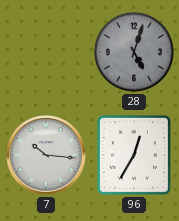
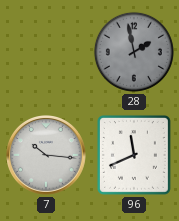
28: 5:03 -> 1:58 (134, 52)
96: 12:35 -> 11:41 (134, 155)
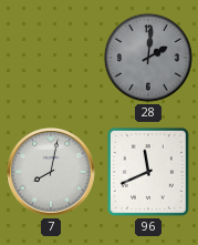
28: 1:58 -> 2:01 (148, 58)
7: 10:16 -> 8:02 (52, 173)
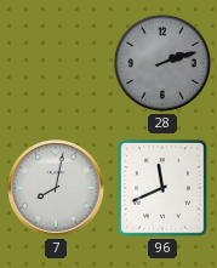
28: 2:01 -> 2:12 (162, 63)
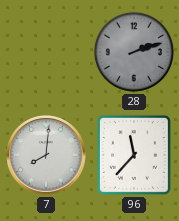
7: 8:02 -> 8:01 (47, 156)
96: 11:41 -> 11:37 (134, 155)
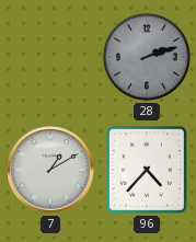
7: 8:01 -> 1:10 (51, 171)
96: 11:37 -> 4:37 (147, 170)
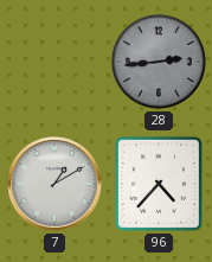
28: 2:12 -> 2:44 (159, 62)
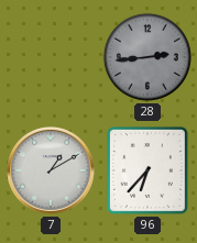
96: 4:37 -> 6:37 (147, 170)
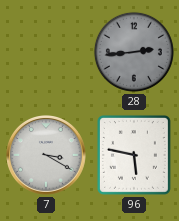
7: 1:10 -> 3:20 (47, 156)
96: 6:37 -> 5:47 (134, 155)
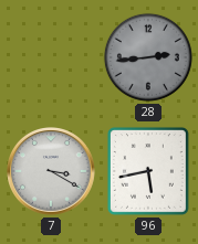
96: 5:47 -> 5:43 (148, 171)
